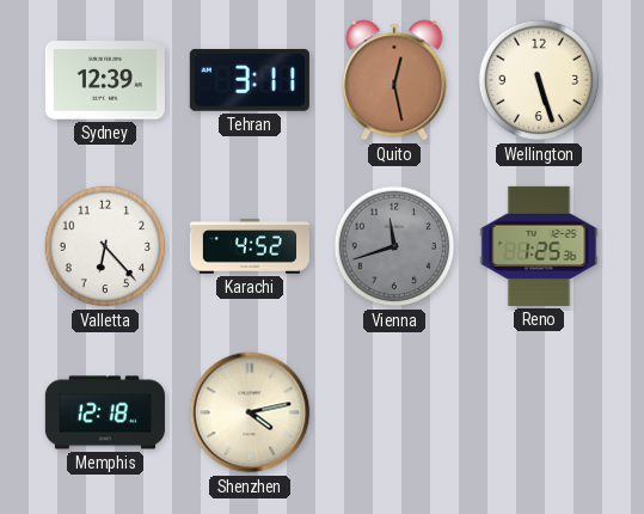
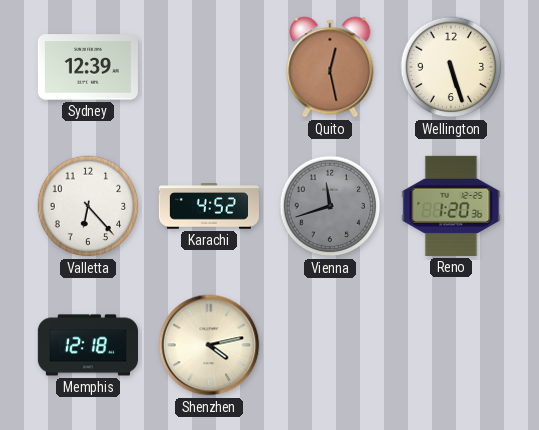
Tehran: 3:11 -> none (250, 80)
Reno: 1:25 -> 1:20 (451, 206)
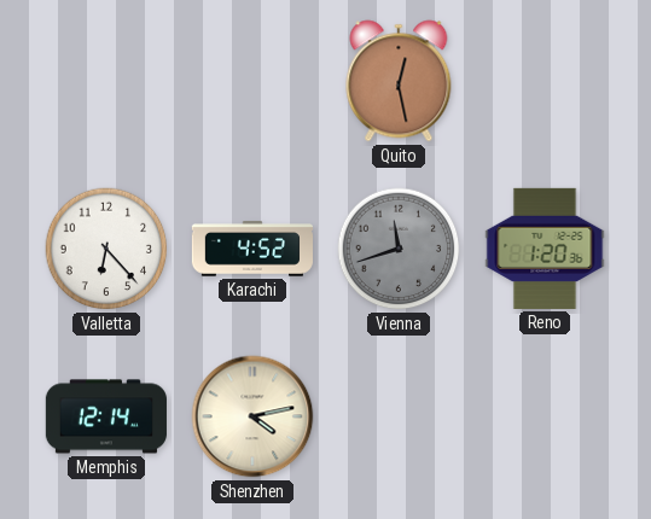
Sydney: 12:39 -> none (88, 67)
Wellington: 5:27 -> none (451, 67)
Memphis: 12:18 -> 12:14 (106, 416)
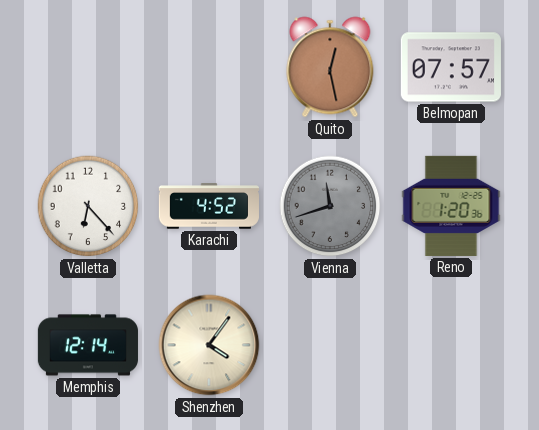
Belmopan: none -> 07:57 (451, 67)
Shenzhen: 4:13 -> 4:06 (209, 345)
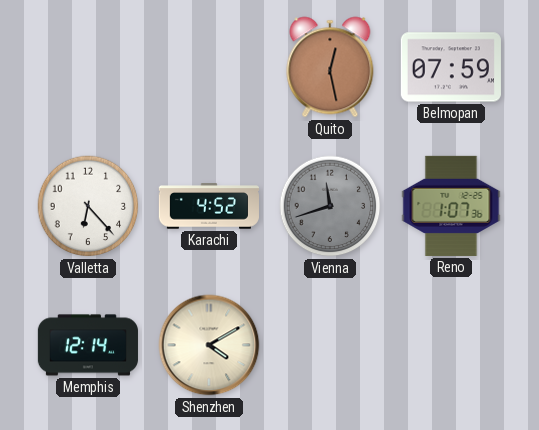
Belmopan: 07:57 -> 07:59 (451, 67)
Reno: 1:20 -> 1:07 (451, 206)
Shenzhen: 4:06 -> 4:10 (209, 345)
